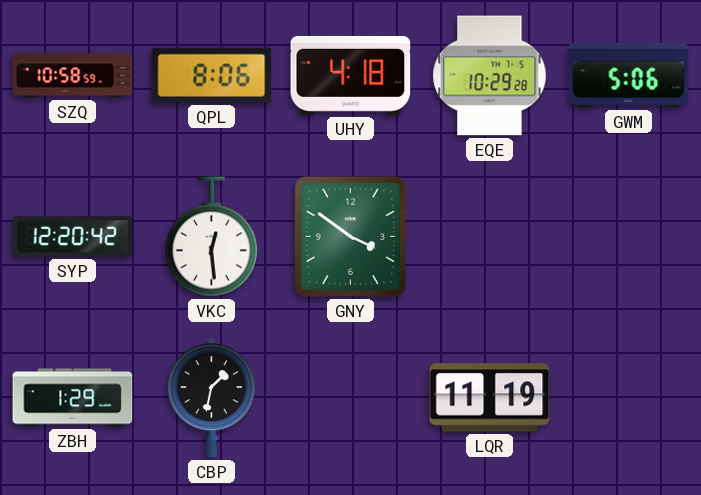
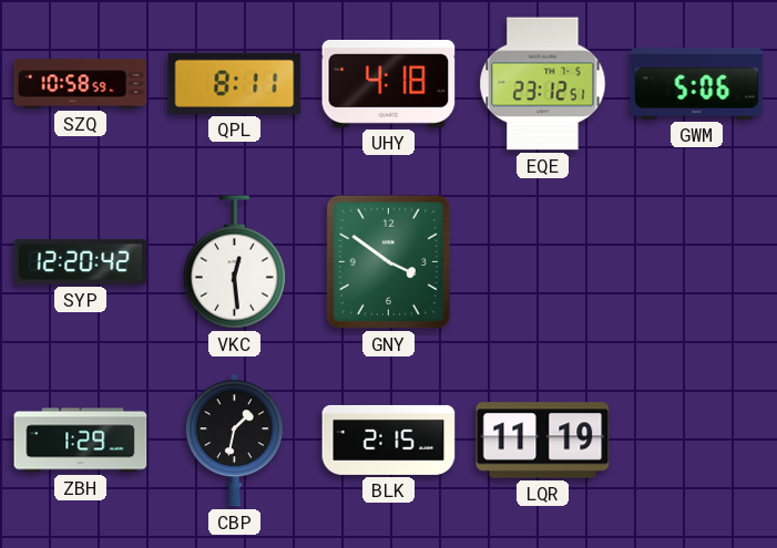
QPL: 8:06 -> 8:11 (235, 83)
EQE: 10:29 -> 23:12 (543, 84)
BLK: none -> 2:15 (389, 440)
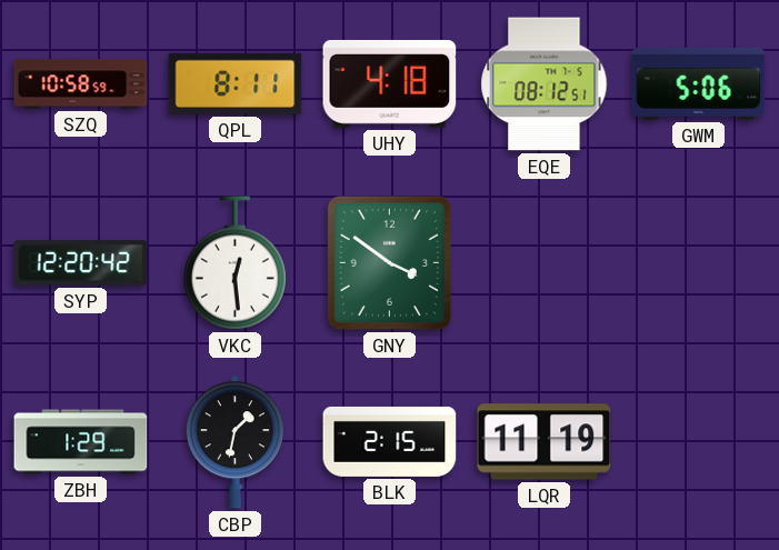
EQE: 23:12 -> 08:12 (545, 84)
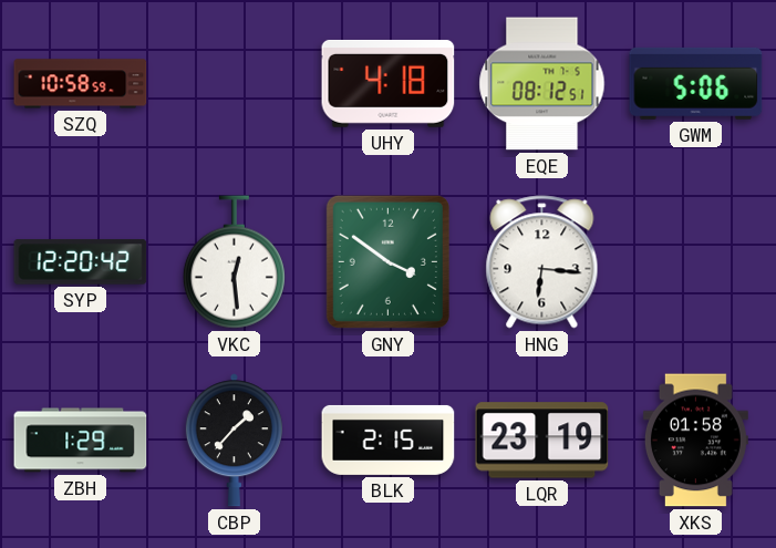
QPL: 8:11 -> none (236, 83)
HNG: none -> 6:16 (542, 262)
CBP: 1:32 -> 1:37 (234, 441)
LQR: 11:19 -> 23:19 (542, 441)
XKS: none -> 01:58 (695, 441)
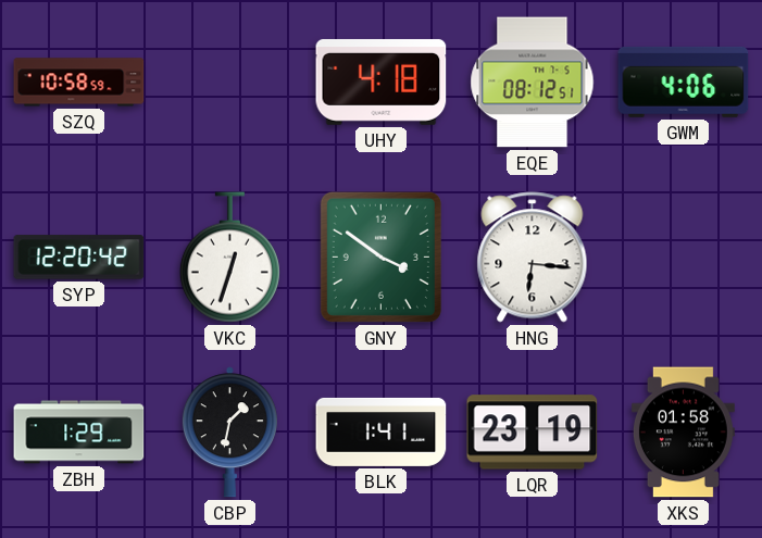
GWM: 5:06 -> 4:06 (684, 82)
VKC: 12:29 -> 12:33 (229, 258)
CBP: 1:37 -> 1:32 (229, 433)
BLK: 2:15 -> 1:41 (382, 431)
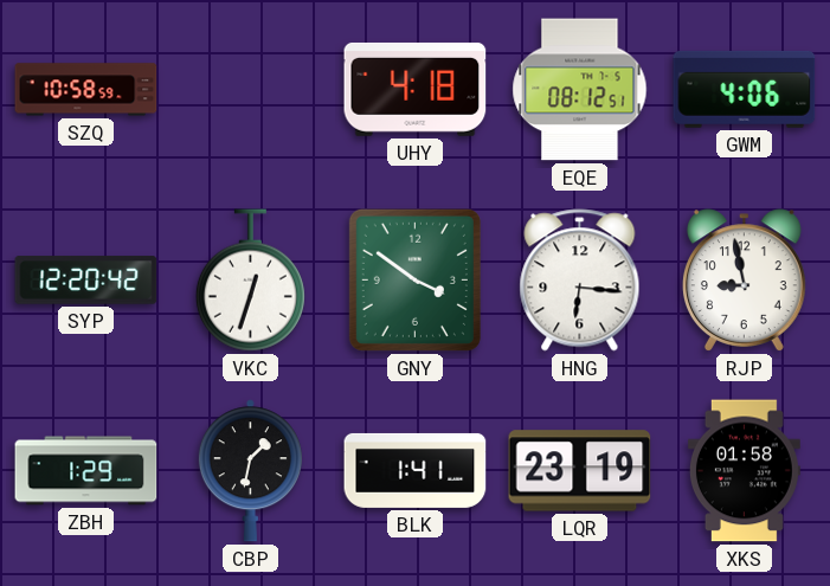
RJP: none -> 8:58 (744, 281)
